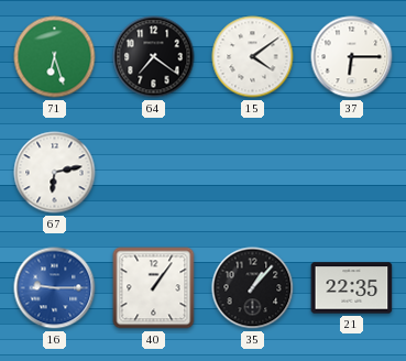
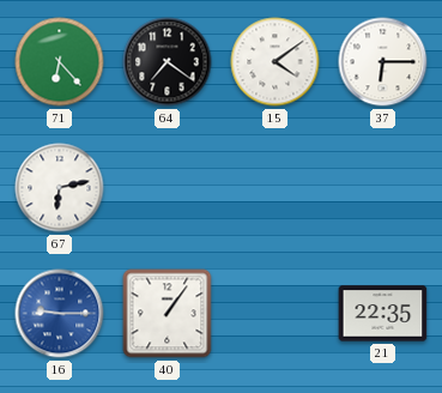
71: 6:27 -> 6:23 (60, 62)
35: 1:07 -> none (253, 288)
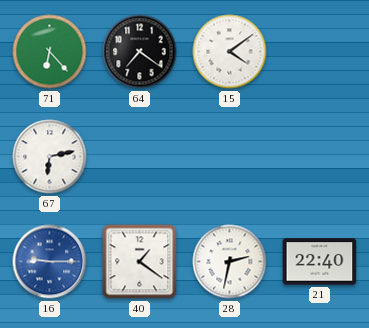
37: 6:15 -> none (383, 62)
40: 1:06 -> 1:21 (140, 262)
28: none -> 2:32 (230, 262)
21: 22:35 -> 22:40 (320, 262)
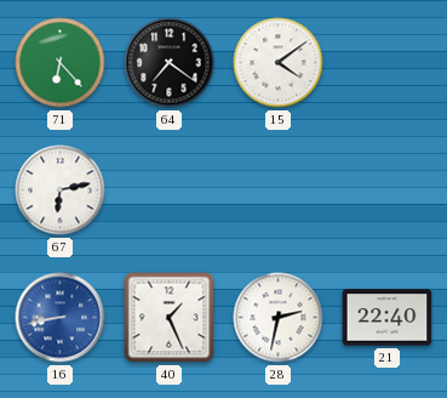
16: 9:15 -> 8:43 (61, 318)
40: 1:21 -> 1:26 (170, 318)
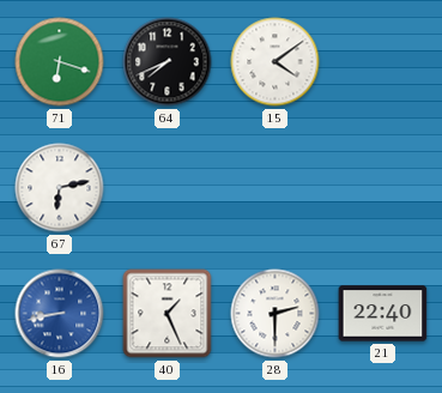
71: 6:23 -> 6:18 (60, 62)
64: 7:21 -> 7:41 (168, 62)
28: 2:32 -> 2:30 (276, 314)
